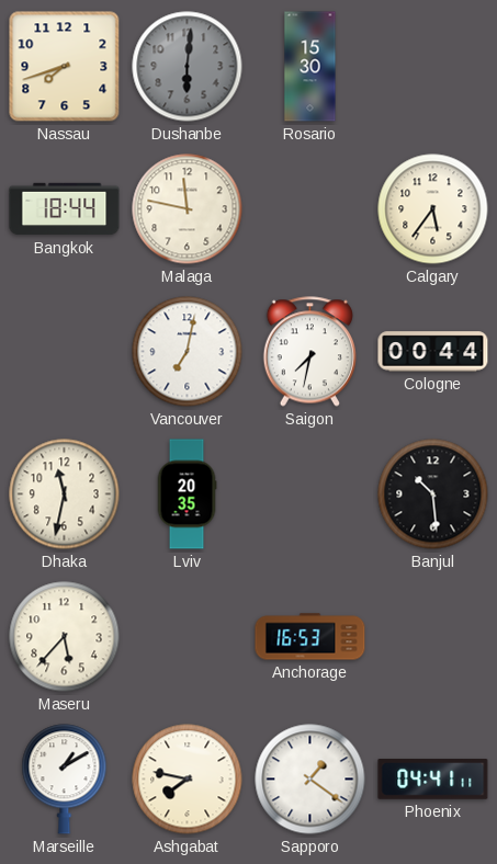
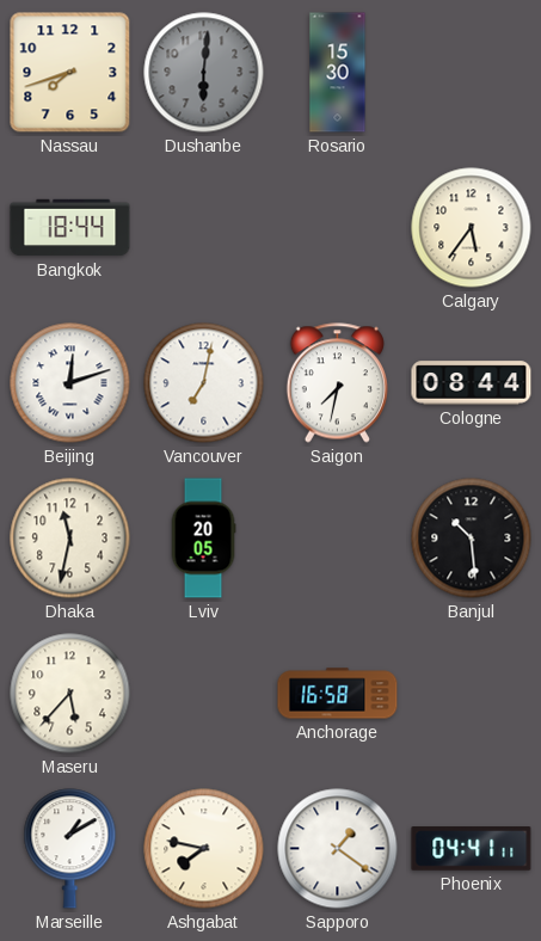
Malaga: 11:47 -> none (188, 209)
Beijing: none -> 12:12 (70, 383)
Cologne: 00:44 -> 08:44 (472, 383)
Lviv: 20:35 -> 20:05 (203, 539)
Anchorage: 16:53 -> 16:58 (338, 694)
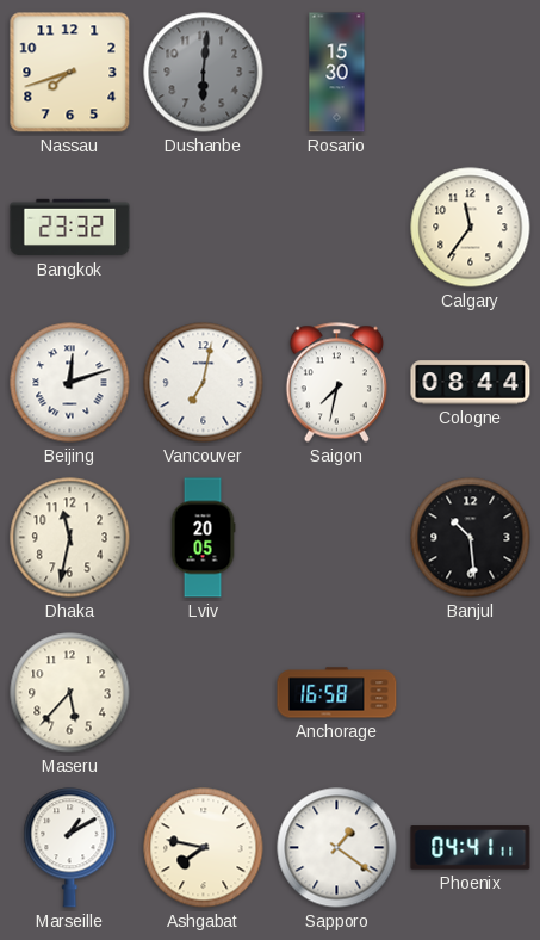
Bangkok: 18:44 -> 23:32 (70, 228)
Calgary: 5:36 -> 11:36 (471, 228)
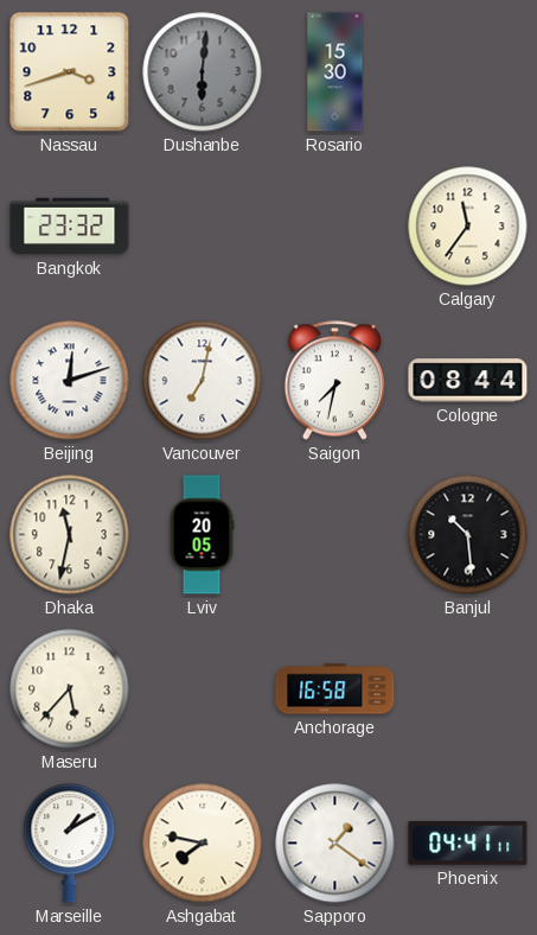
Nassau: 7:42 -> 3:42 (70, 72)
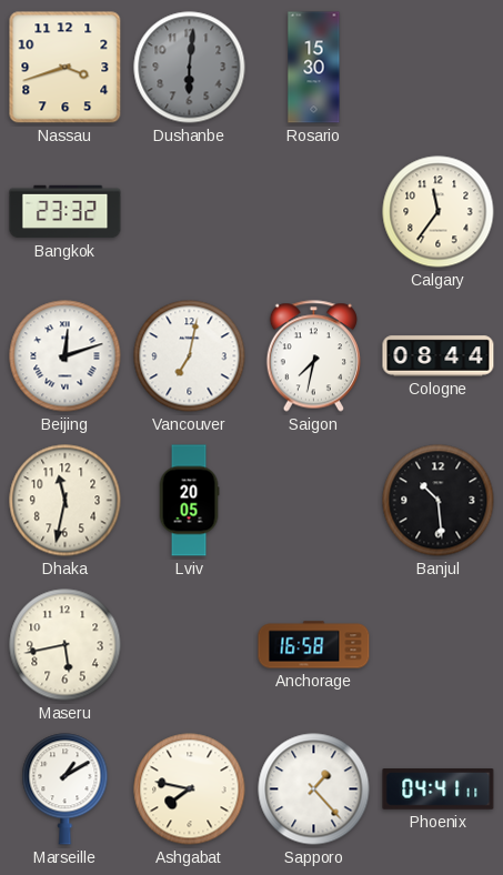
Maseru: 5:37 -> 5:43 (66, 645)
Sapporo: 1:21 -> 1:23 (314, 789)
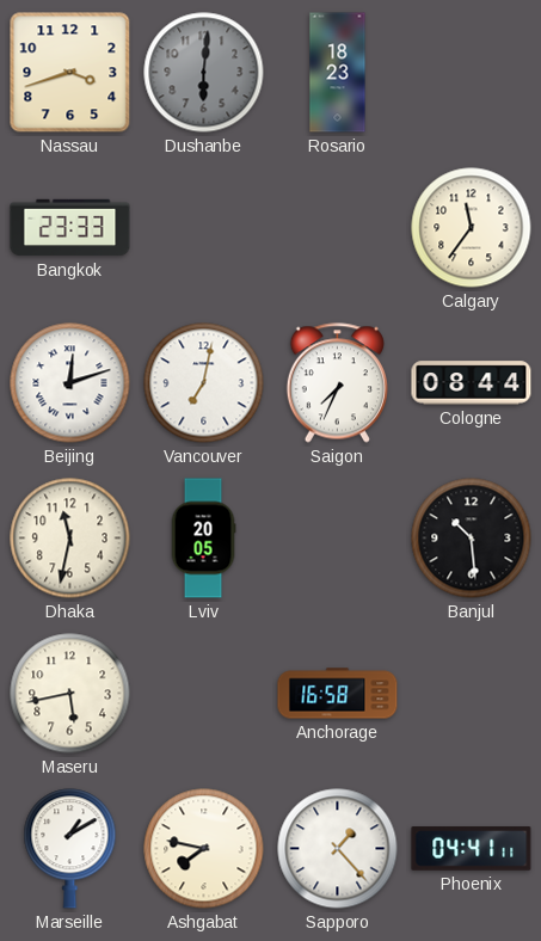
Rosario: 15:30 -> 18:23 (338, 73)
Bangkok: 23:32 -> 23:33 (70, 228)
Saigon: 7:32 -> 7:34 (337, 383)
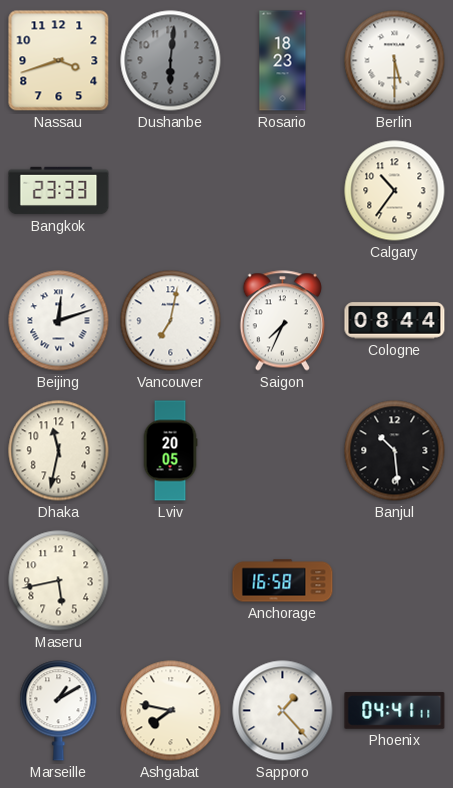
Berlin: none -> 5:30 (395, 61)
Calgary: 11:36 -> 10:36 (395, 191)
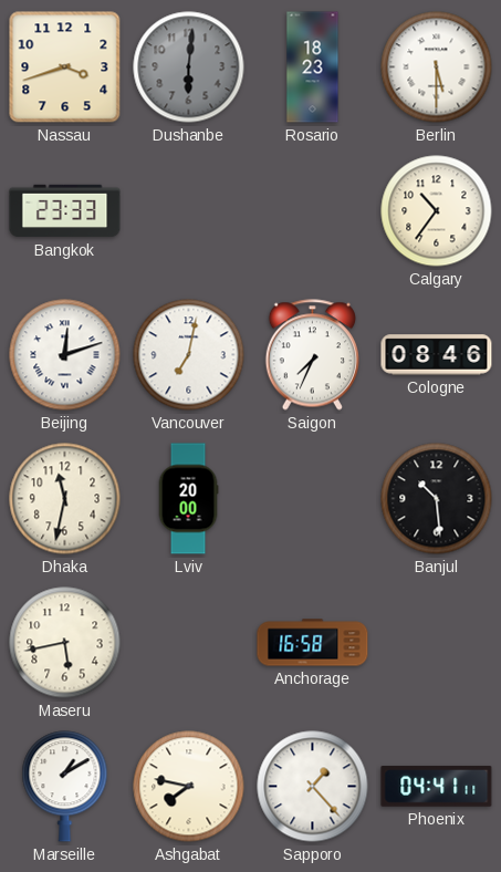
Cologne: 08:44 -> 08:46 (437, 355)
Lviv: 20:05 -> 20:00 (188, 499)
